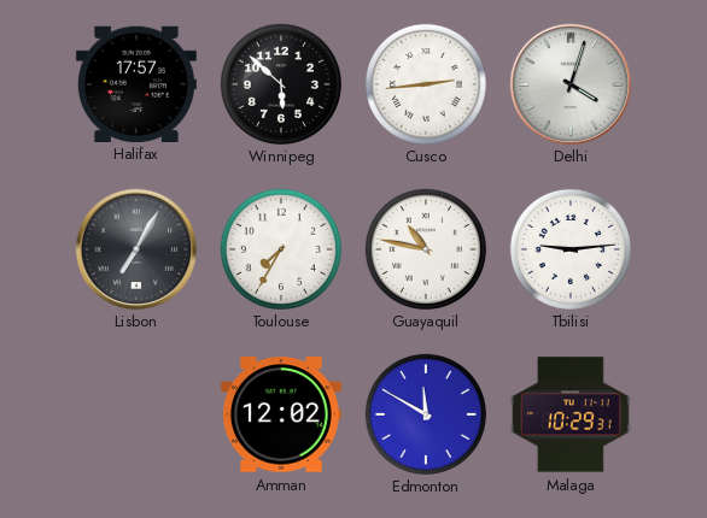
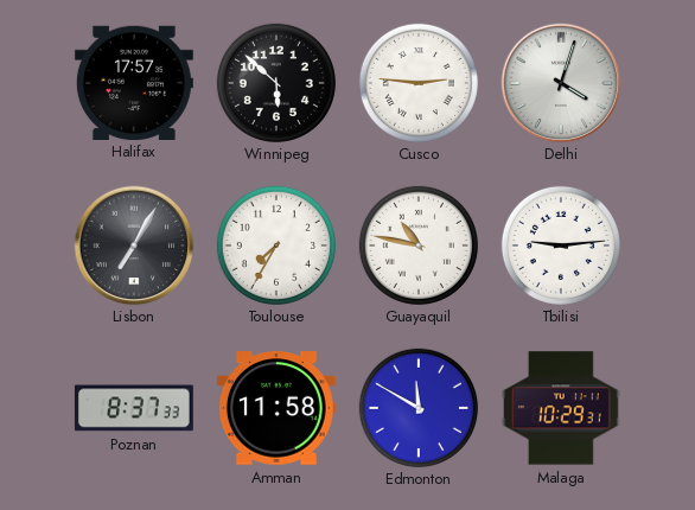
Cusco: 2:44 -> 2:46 (419, 83)
Poznan: none -> 8:37 (134, 408)
Amman: 12:02 -> 11:58 (276, 408)
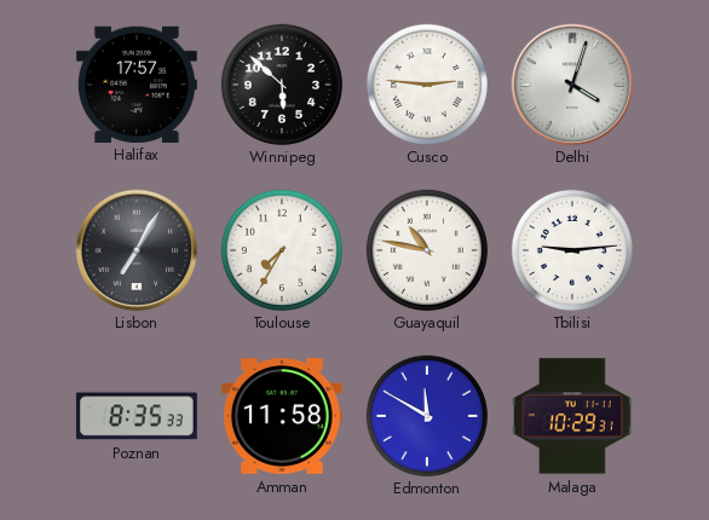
Poznan: 8:37 -> 8:35 (137, 416)
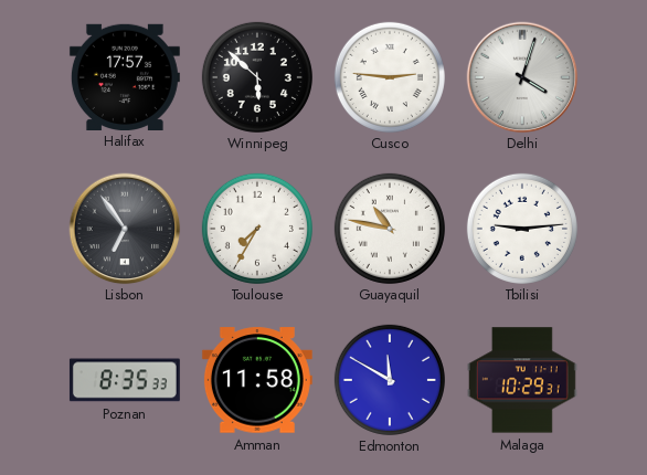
Lisbon: 7:05 -> 6:54 (125, 229)
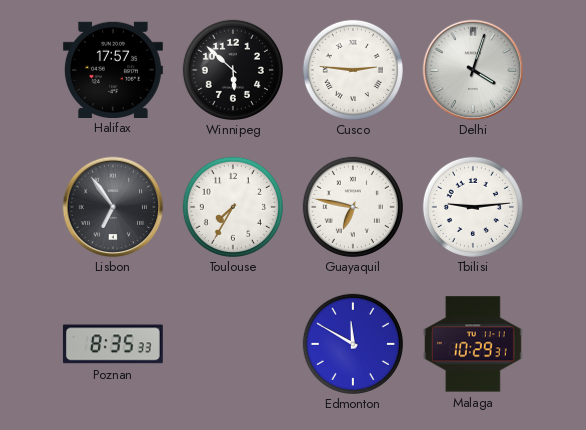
Guayaquil: 10:47 -> 6:47 (353, 207)
Amman: 11:58 -> none (257, 380)
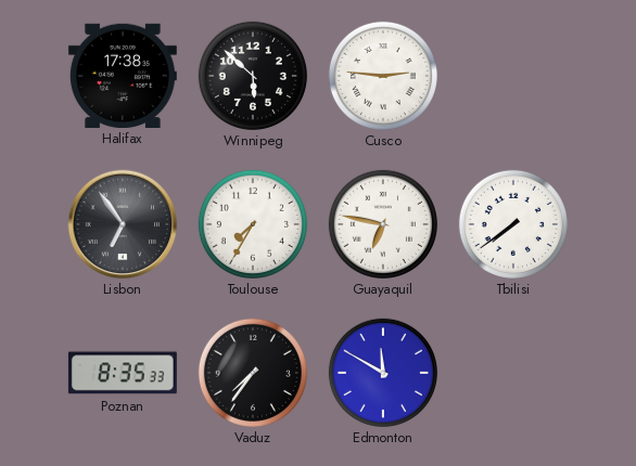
Halifax: 17:57 -> 17:38 (123, 75)
Delhi: 4:03 -> none (473, 70)
Tbilisi: 9:14 -> 7:39 (513, 224)
Vaduz: none -> 7:36 (253, 373)
Malaga: 10:29 -> none (473, 344)
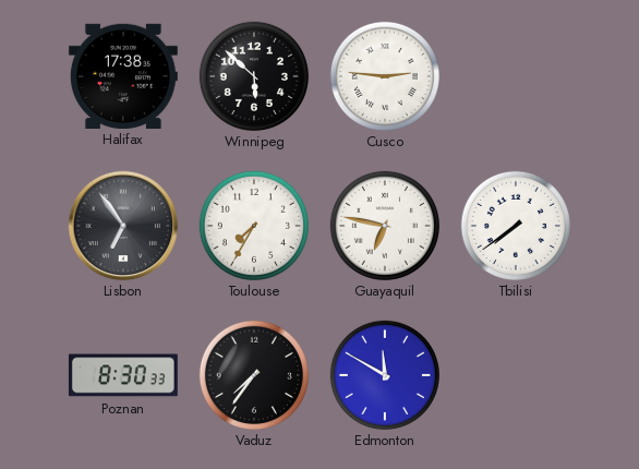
Poznan: 8:35 -> 8:30 (123, 375)
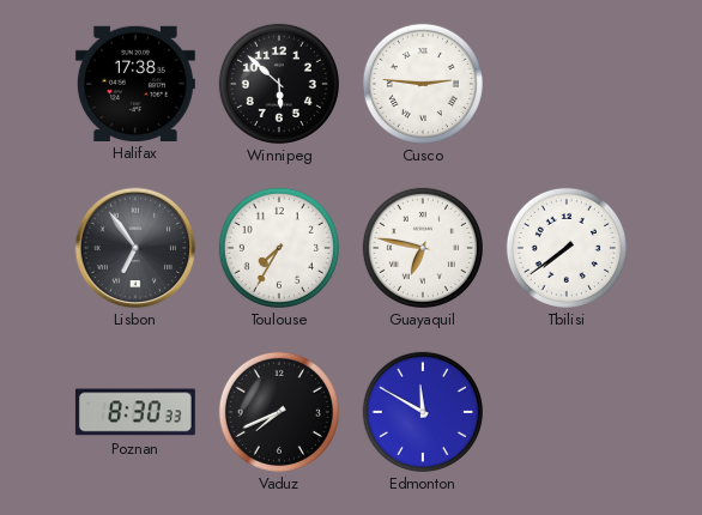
Vaduz: 7:36 -> 7:41 (279, 412)
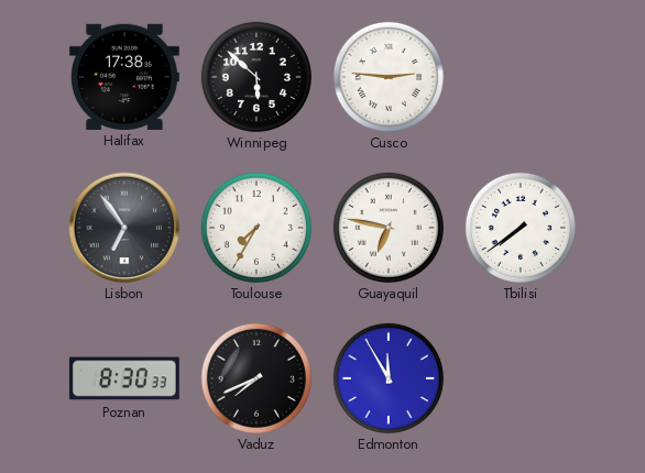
Edmonton: 11:50 -> 11:55 (389, 378)
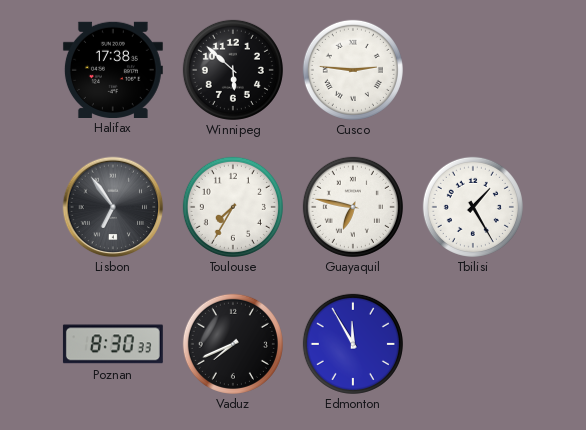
Tbilisi: 7:39 -> 1:25 (473, 207)
